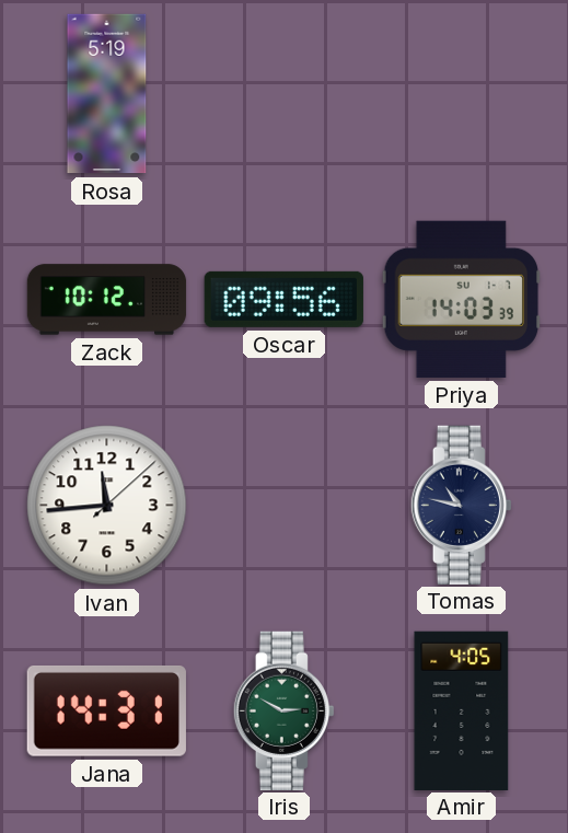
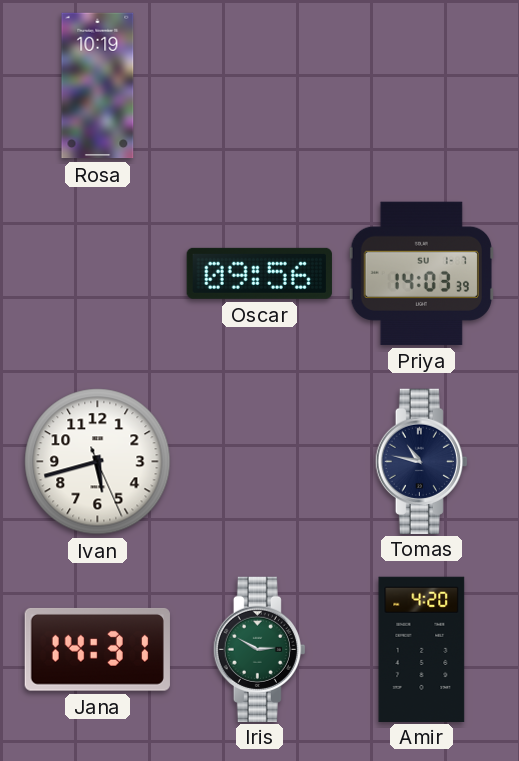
Rosa: 5:19 -> 10:19 (98, 86)
Zack: 10:12 -> none (107, 300)
Ivan: 11:44 -> 5:42 (98, 462)
Amir: 4:05 -> 4:20 (422, 649)
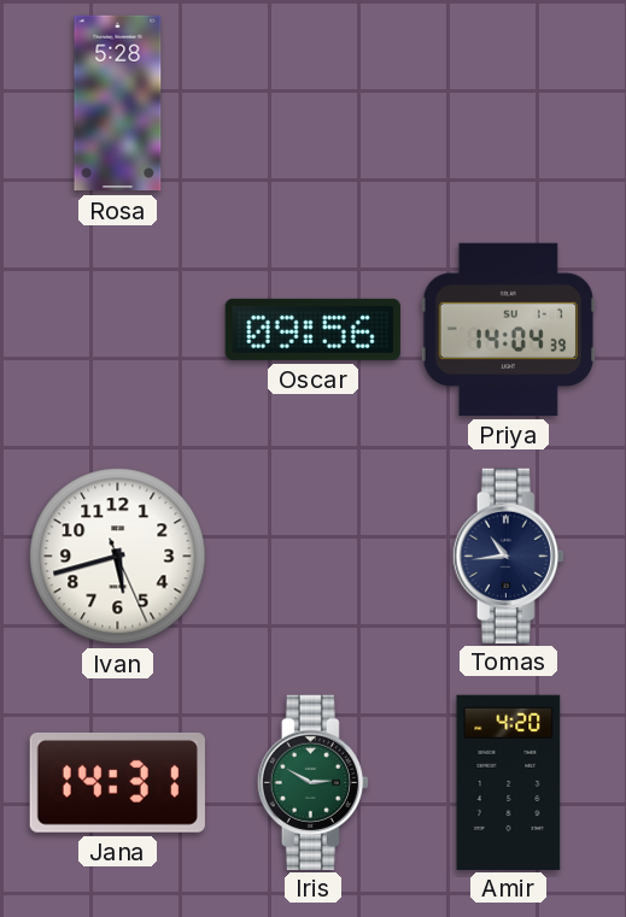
Rosa: 10:19 -> 5:28 (118, 104)
Priya: 14:03 -> 14:04 (508, 329)
Tomas: 10:47 -> 10:44 (508, 556)
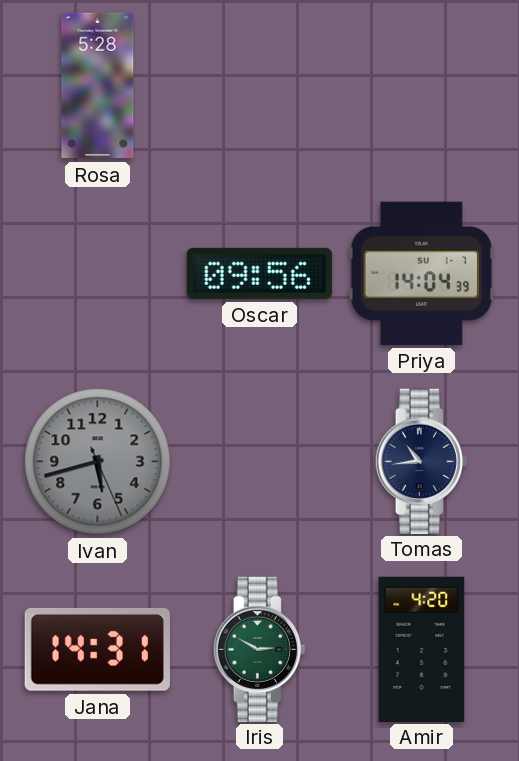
Ivan dial: white -> grey (98, 462)
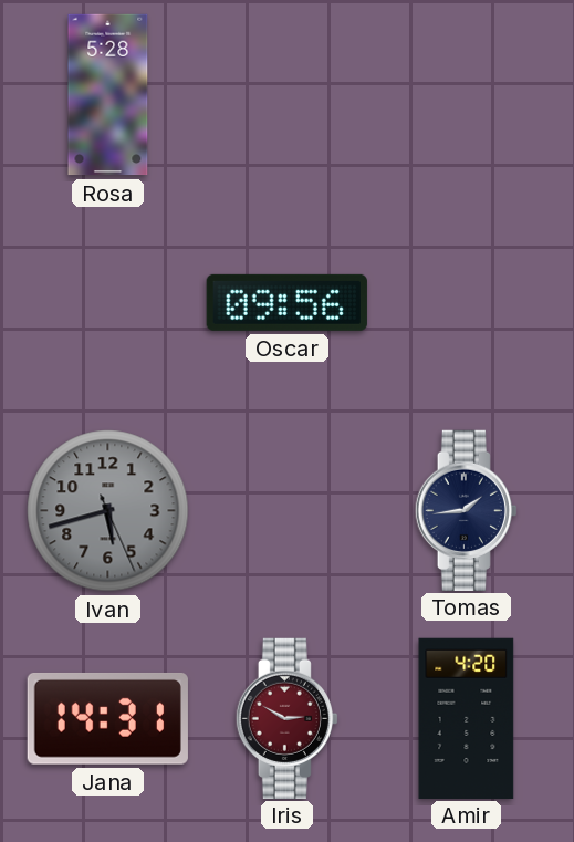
Priya: 14:04 -> none (421, 273)
Tomas: 10:44 -> 1:44 (466, 510)
Iris dial: green -> burgundy (286, 718)
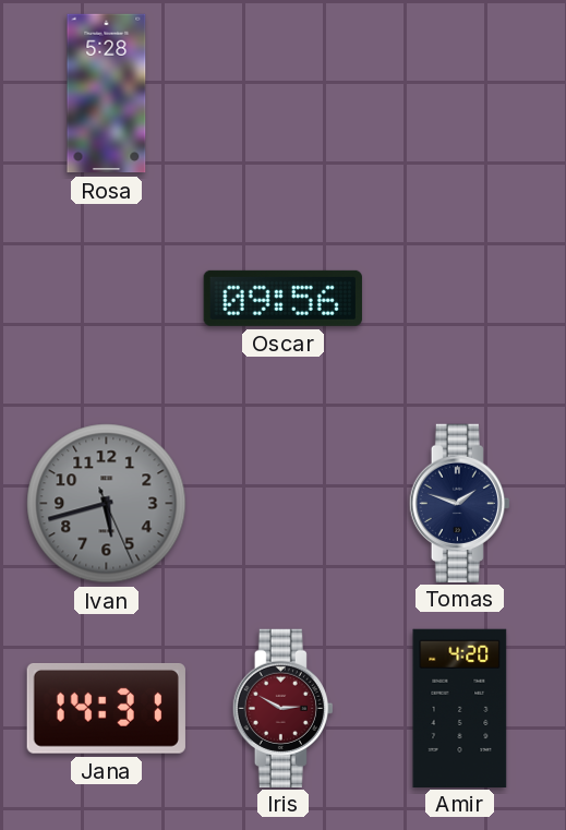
Tomas: 1:44 -> 1:48 (459, 503)
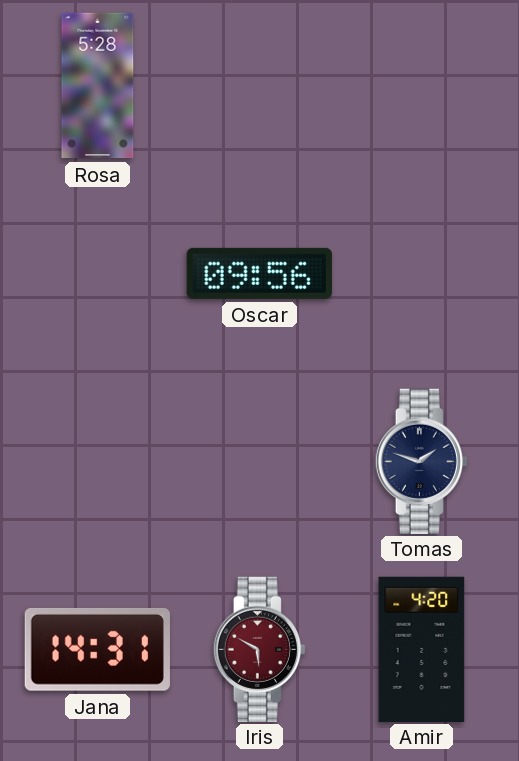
Ivan: 5:42 -> none (107, 504)
Iris: 2:50 -> 5:50 (259, 649)
